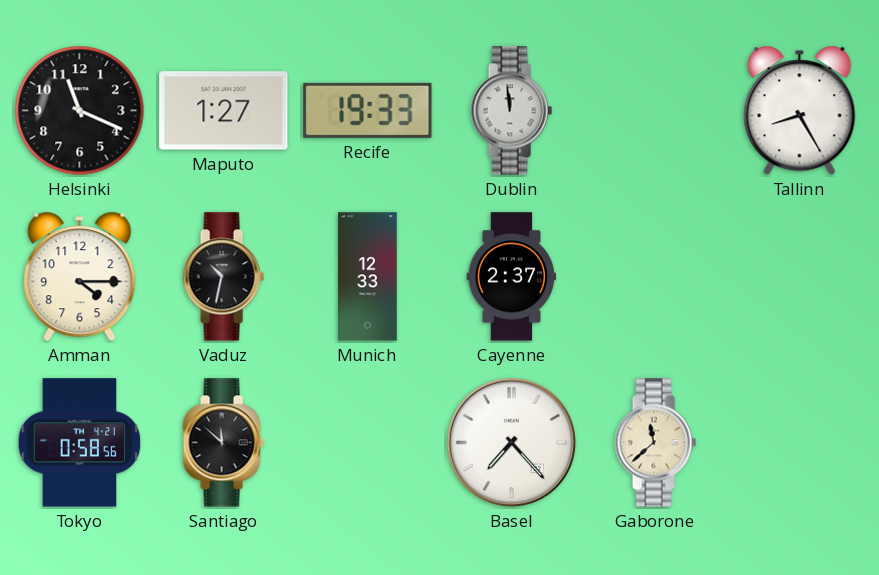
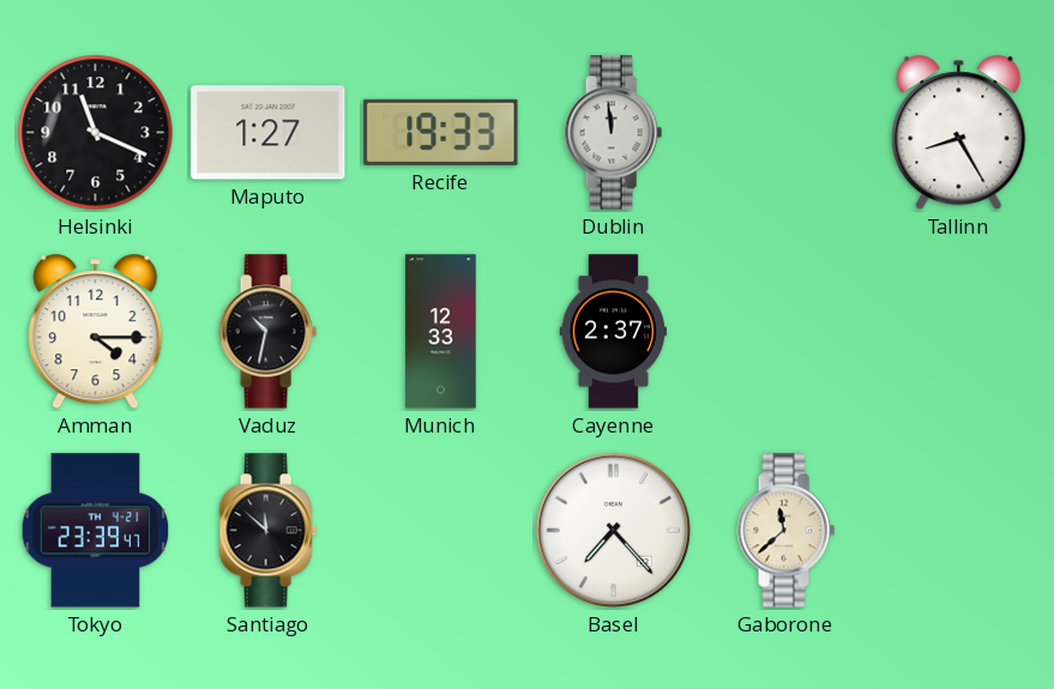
Tokyo: 0:58 -> 23:39 (96, 531)
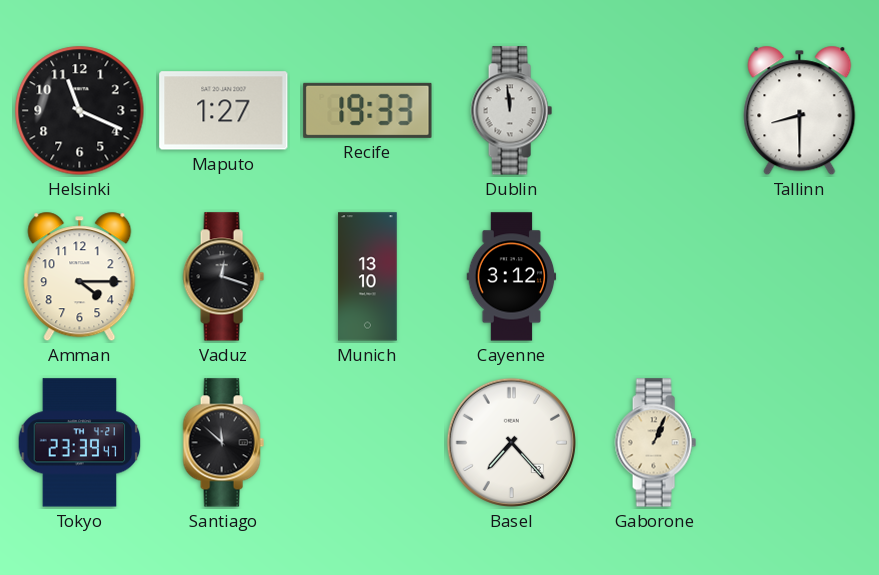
Tallinn: 8:25 -> 8:30 (800, 111)
Vaduz: 10:32 -> 12:18 (223, 277)
Munich: 12:33 -> 13:10 (368, 277)
Cayenne: 2:37 -> 3:12 (512, 277)
Gaborone: 11:38 -> 1:04 (655, 443)
